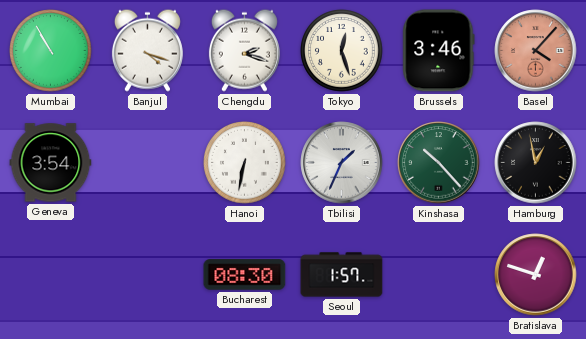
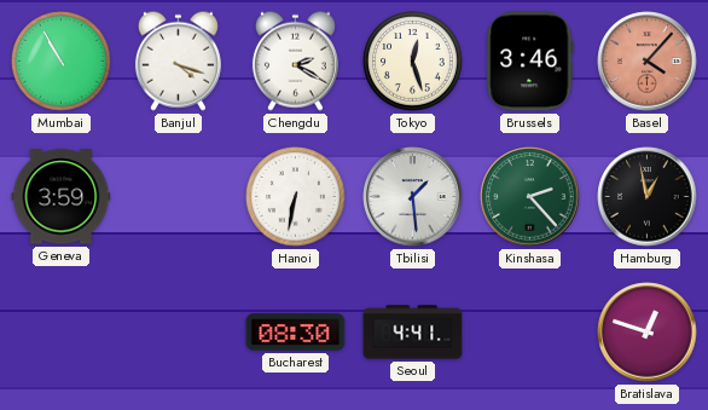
Chengdu: 2:18 -> 2:20 (295, 60)
Geneva: 3:54 -> 3:59 (62, 197)
Tbilisi: 1:34 -> 1:29 (413, 197)
Kinshasa: 10:23 -> 2:23 (530, 197)
Seoul: 1:57 -> 4:41 (413, 333)
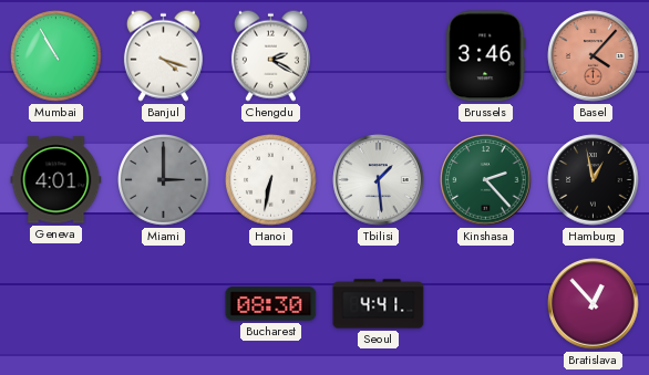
Tokyo: 12:27 -> none (413, 62)
Geneva: 3:59 -> 4:01 (56, 180)
Miami: none -> 3:00 (164, 180)
Bratislava: 12:48 -> 12:53 (594, 304)
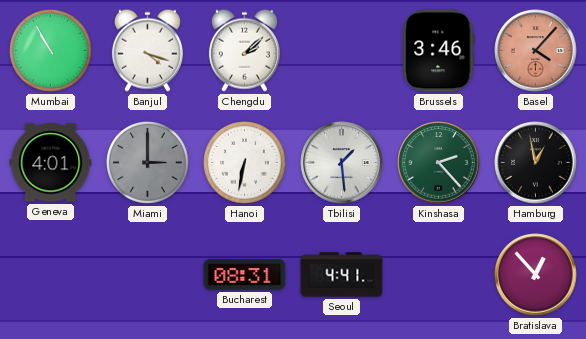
Chengdu: 2:20 -> 2:08 (244, 50)
Bucharest: 08:30 -> 08:31 (245, 275)
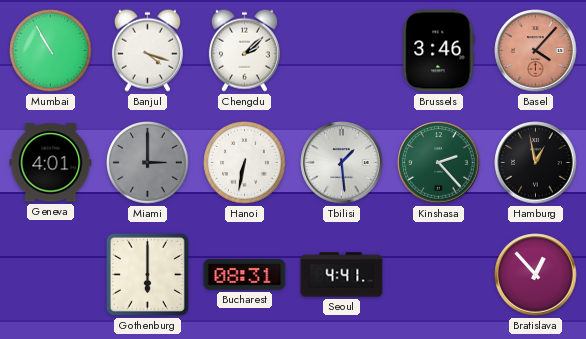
Gothenburg: none -> 6:00 (147, 274)
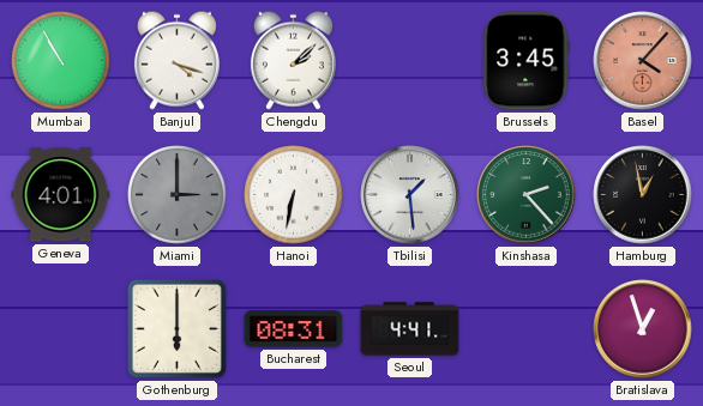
Brussels: 3:46 -> 3:45 (527, 61)
Bratislava: 12:53 -> 12:57 (643, 329)
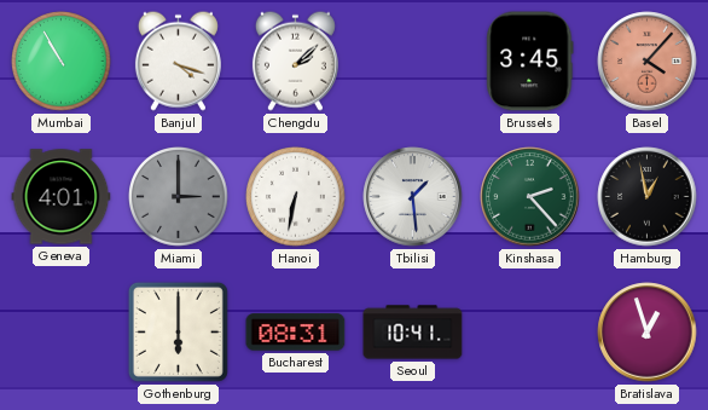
Seoul: 4:41 -> 10:41 (413, 333)
